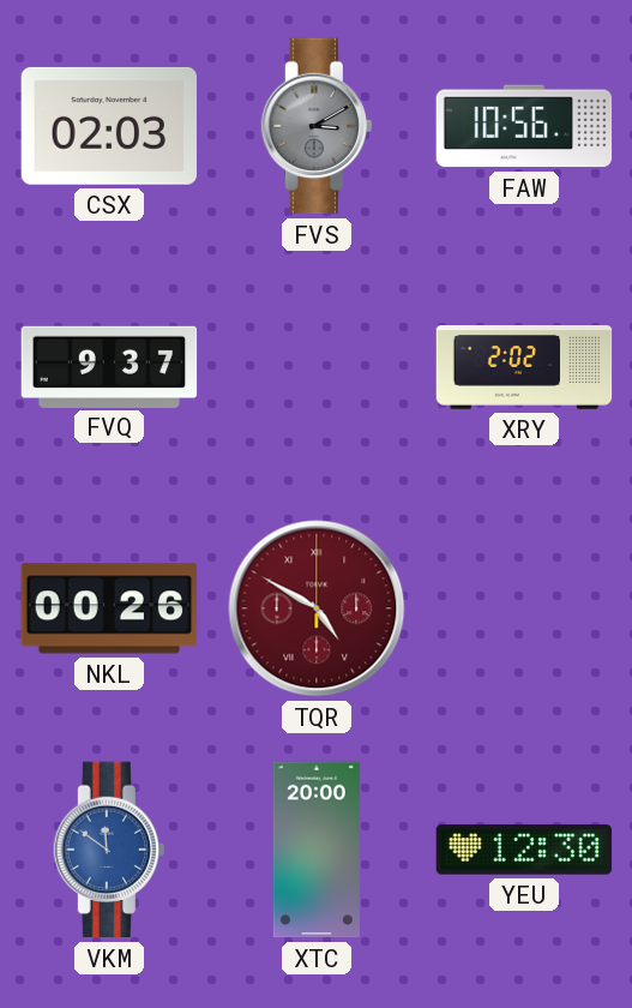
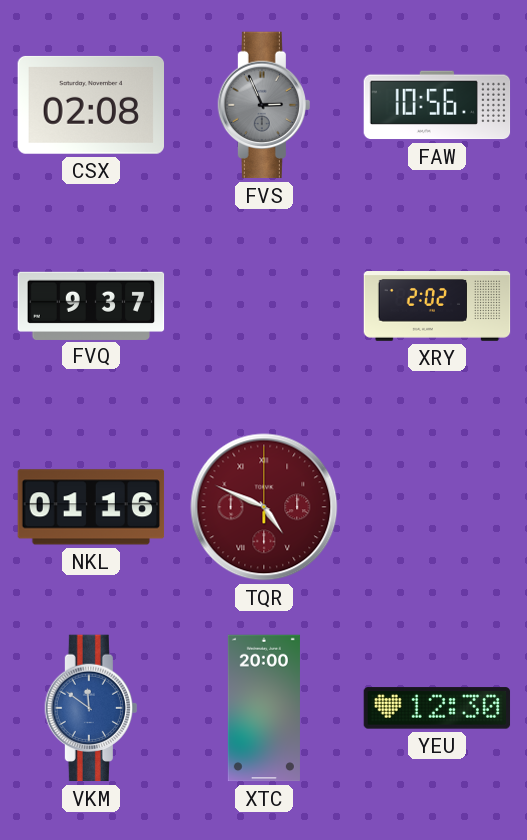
CSX: 02:03 -> 02:08 (90, 105)
FVS: 3:10 -> 2:56 (264, 105)
NKL: 00:26 -> 01:16 (91, 507)
TQR: 4:50 -> 4:49 (264, 507)
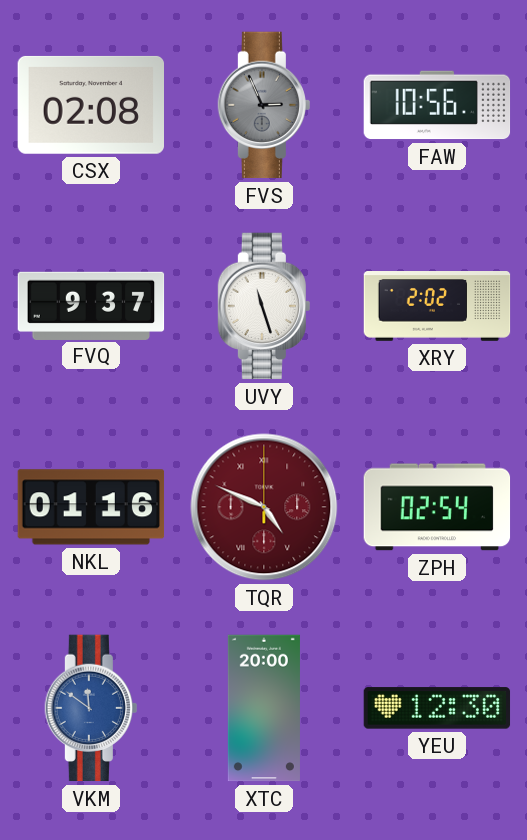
UVY: none -> 11:27 (264, 306)
ZPH: none -> 02:54 (437, 507)
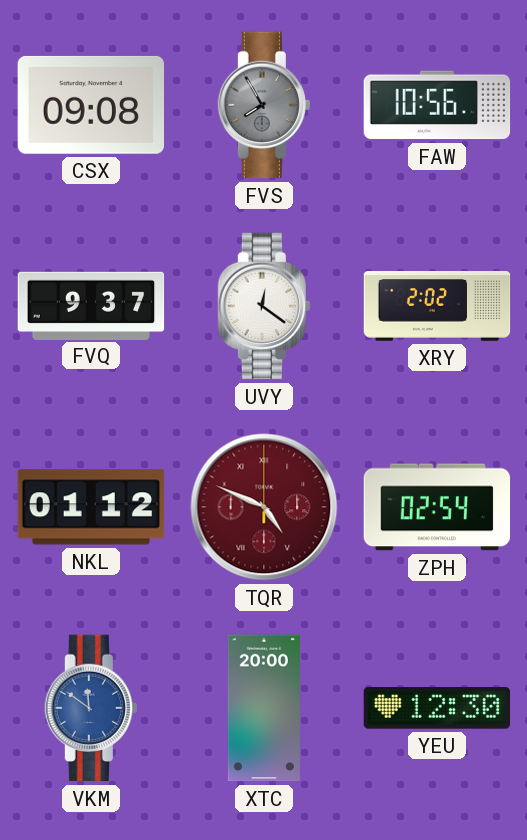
CSX: 02:08 -> 09:08 (90, 105)
FVS: 2:56 -> 7:55 (264, 105)
UVY: 11:27 -> 12:21 (264, 306)
NKL: 01:16 -> 01:12 (91, 507)
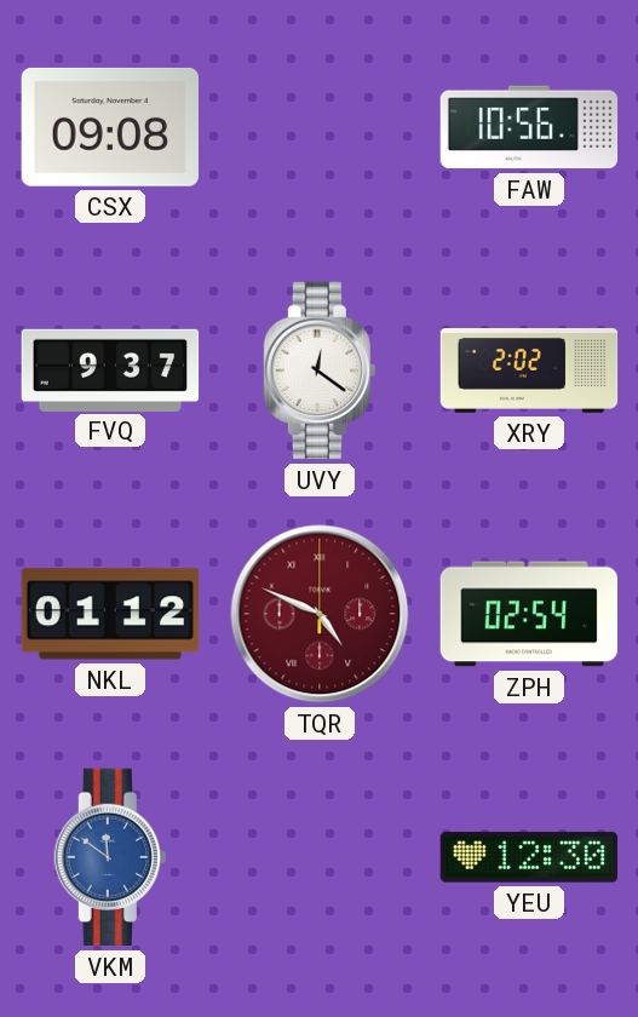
FVS: 7:55 -> none (264, 105)
XTC: 20:00 -> none (264, 708)
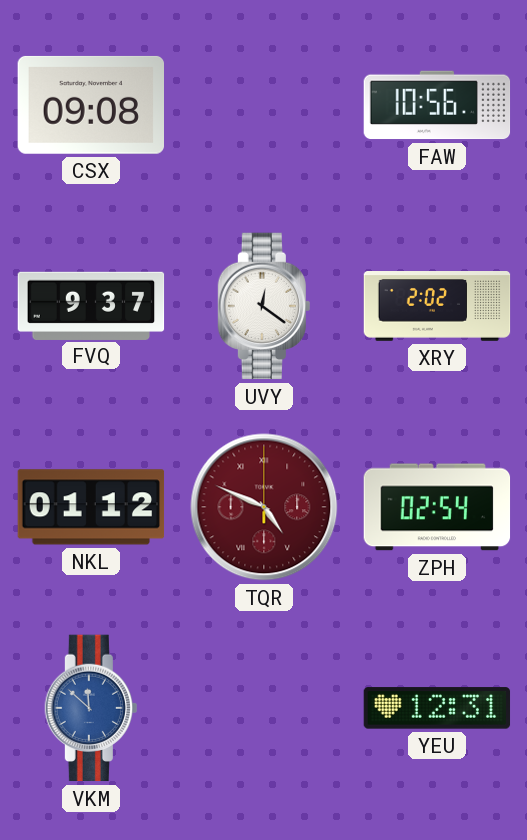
VKM: 11:51 -> 11:52 (91, 708)
YEU: 12:30 -> 12:31 (437, 708)
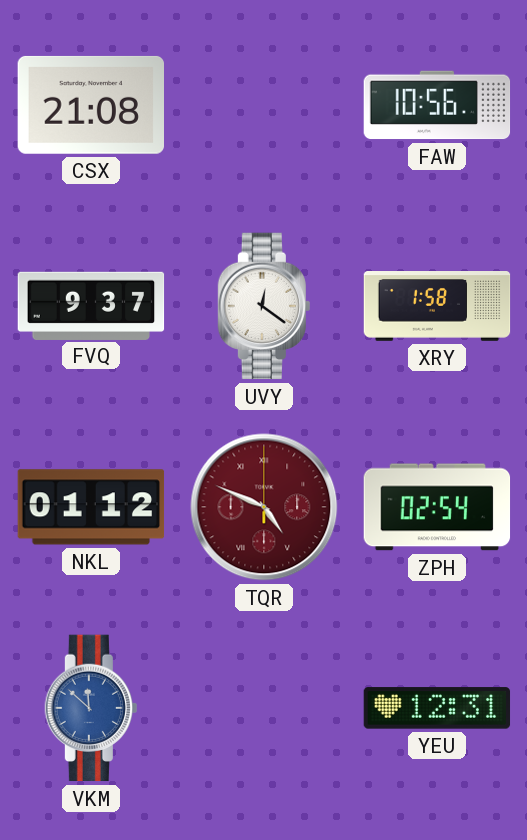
CSX: 09:08 -> 21:08 (90, 105)
XRY: 2:02 -> 1:58 (437, 307)
